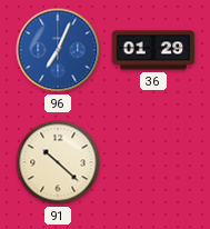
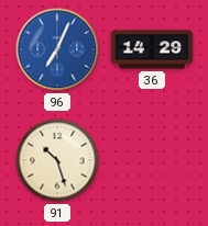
36: 01:29 -> 14:29 (152, 49)
91: 10:22 -> 10:27 (57, 160)
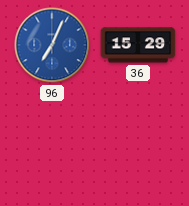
36: 14:29 -> 15:29 (138, 45)
91: 10:27 -> none (57, 160)
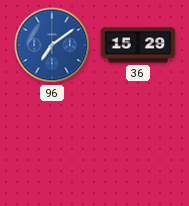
96: 7:04 -> 7:09 (52, 45)
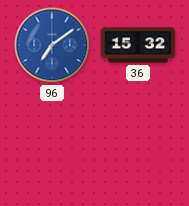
36: 15:29 -> 15:32 (138, 45)
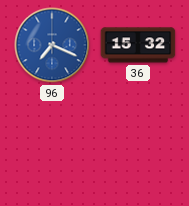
96: 7:09 -> 7:19 (52, 45)
